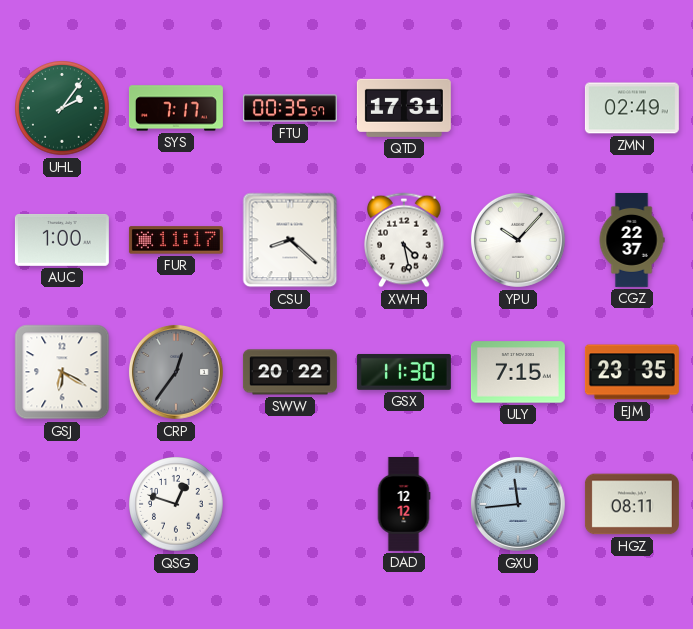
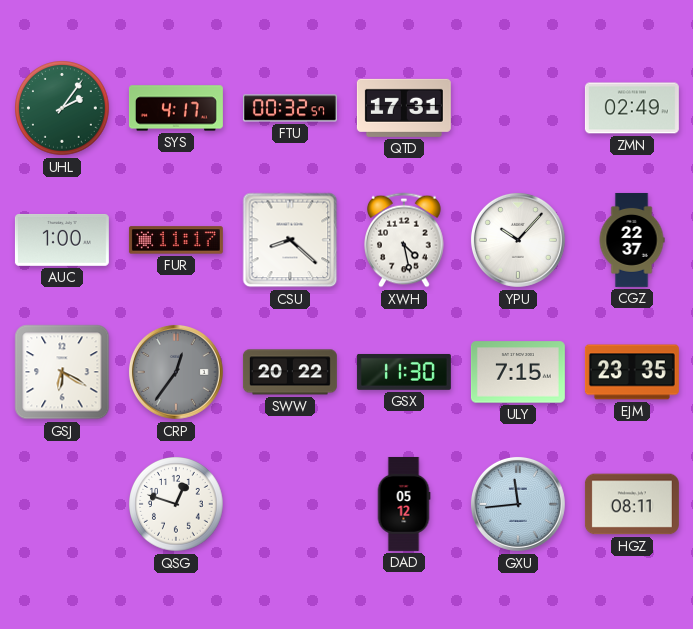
SYS: 7:17 -> 4:17 (176, 108)
FTU: 00:35 -> 00:32 (290, 108)
DAD: 12:12 -> 05:12 (404, 504)
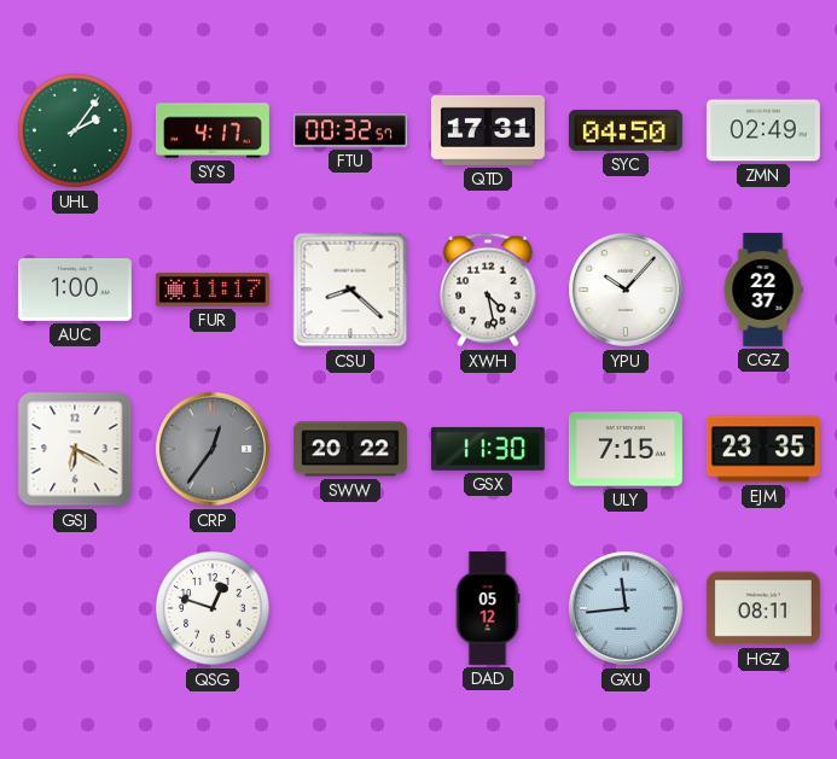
SYC: none -> 04:50 (626, 130)
